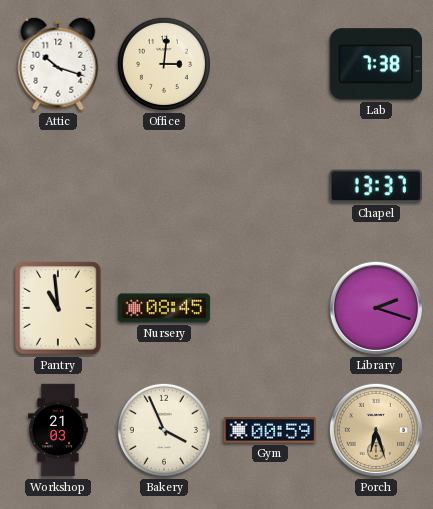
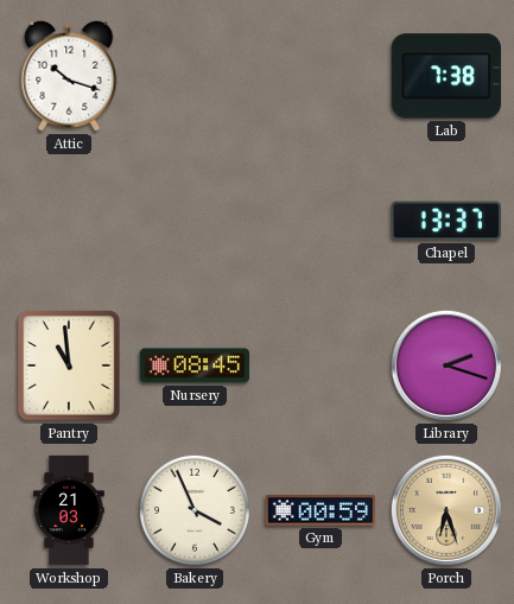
Office: 3:01 -> none (164, 64)
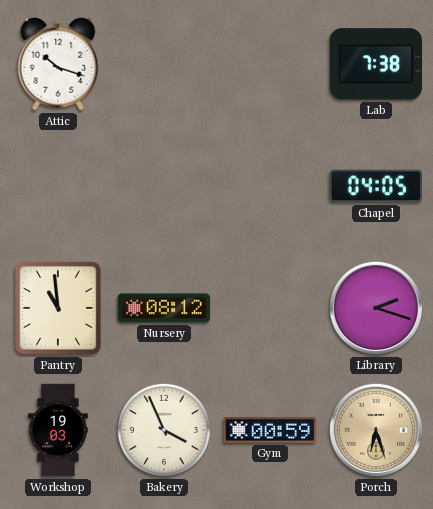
Chapel: 13:37 -> 04:05 (376, 186)
Nursery: 08:45 -> 08:12 (164, 308)
Workshop: 21:03 -> 19:03 (58, 430)
